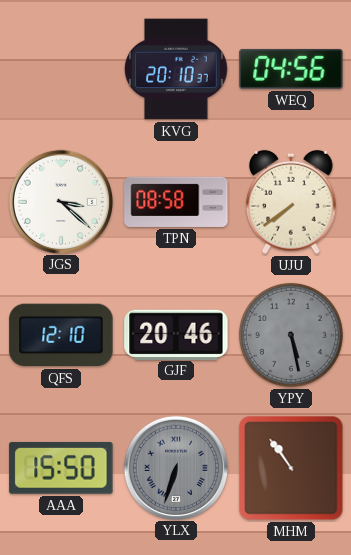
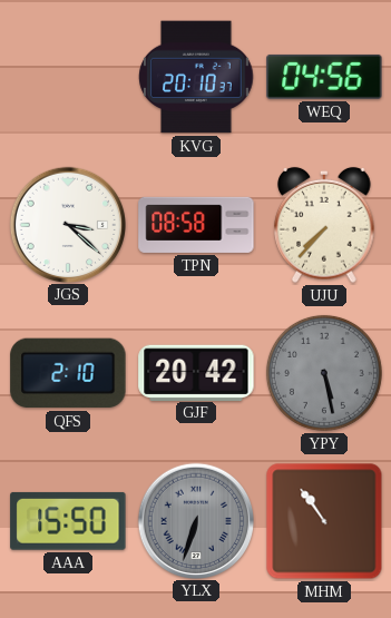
UJU: 7:39 -> 7:37 (324, 225)
QFS: 12:10 -> 2:10 (68, 373)
GJF: 20:46 -> 20:42 (196, 372)
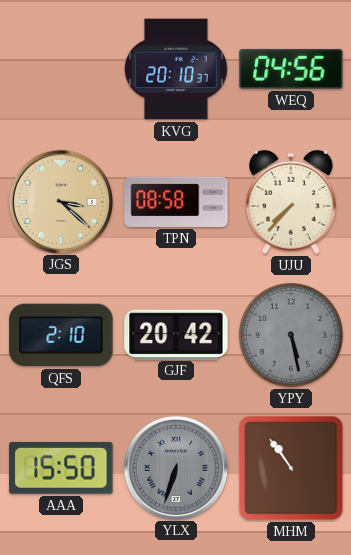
JGS dial: white -> champagne (60, 201)
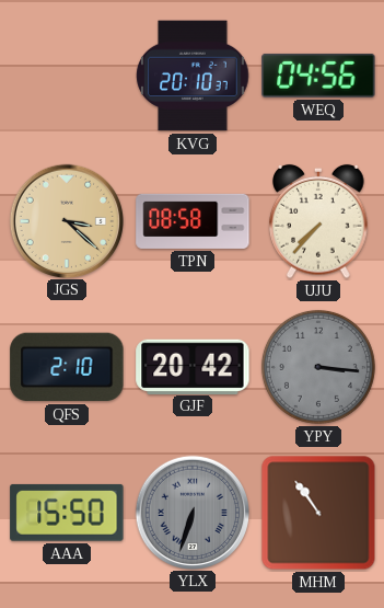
YPY: 5:28 -> 3:16 (318, 367)
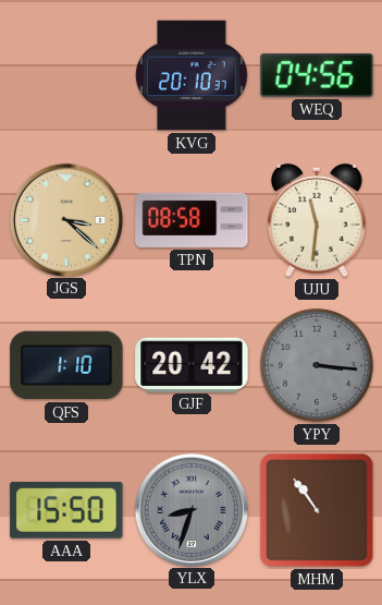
UJU: 7:37 -> 11:31 (317, 220)
QFS: 2:10 -> 1:10 (66, 365)
YLX: 6:33 -> 8:33 (190, 509)
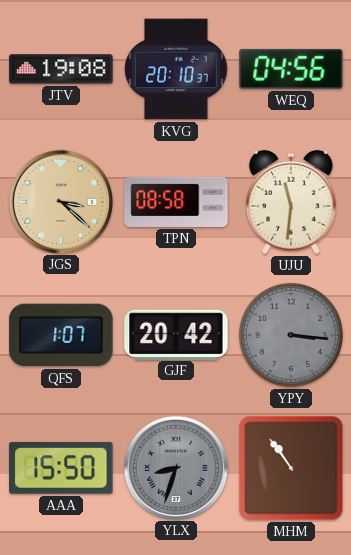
JTV: none -> 19:08 (61, 69)
QFS: 1:10 -> 1:07 (61, 335)
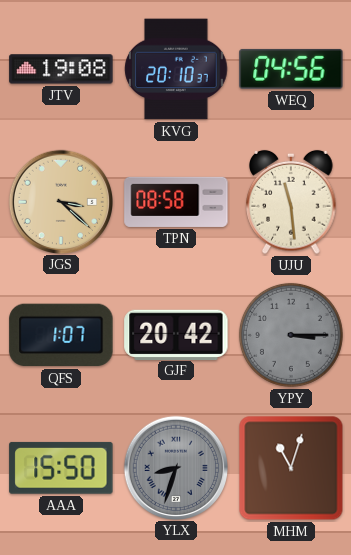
UJU: 11:31 -> 11:29 (291, 202)
YPY: 3:16 -> 3:15 (291, 335)
MHM: 10:54 -> 11:03 (291, 468)
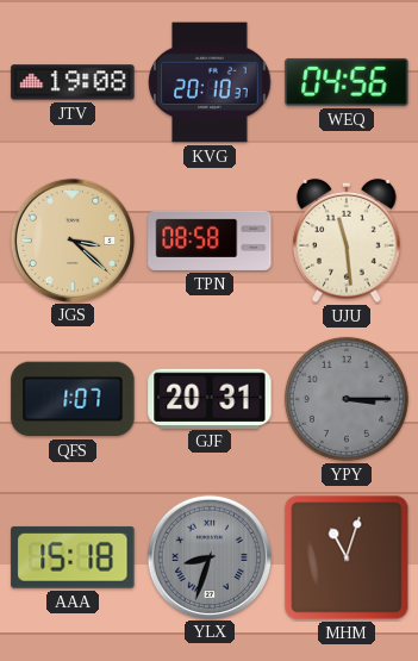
GJF: 20:42 -> 20:31 (210, 398)
AAA: 15:50 -> 15:18 (73, 557)
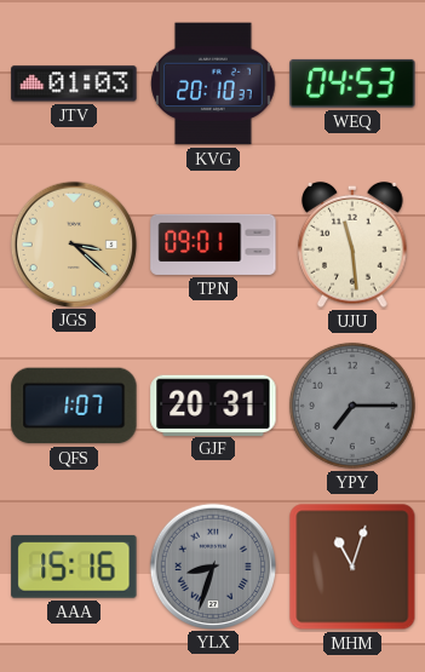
JTV: 19:08 -> 01:03 (74, 84)
WEQ: 04:56 -> 04:53 (352, 84)
TPN: 08:58 -> 09:01 (213, 245)
YPY: 3:15 -> 7:15 (352, 406)
AAA: 15:18 -> 15:16 (74, 567)
